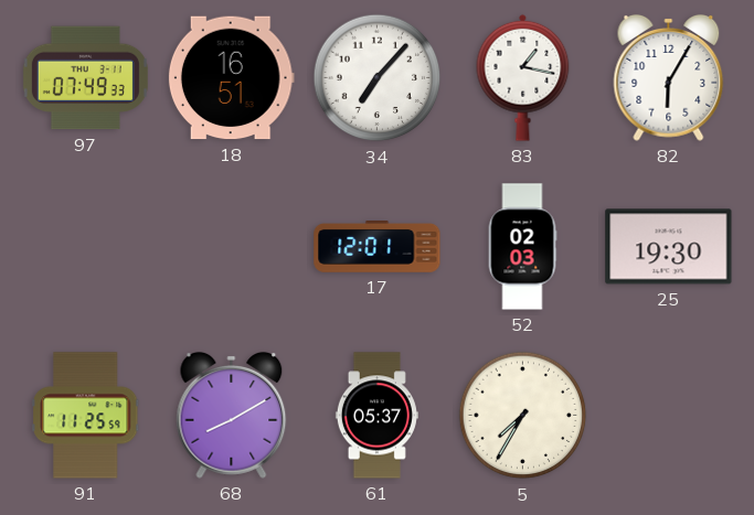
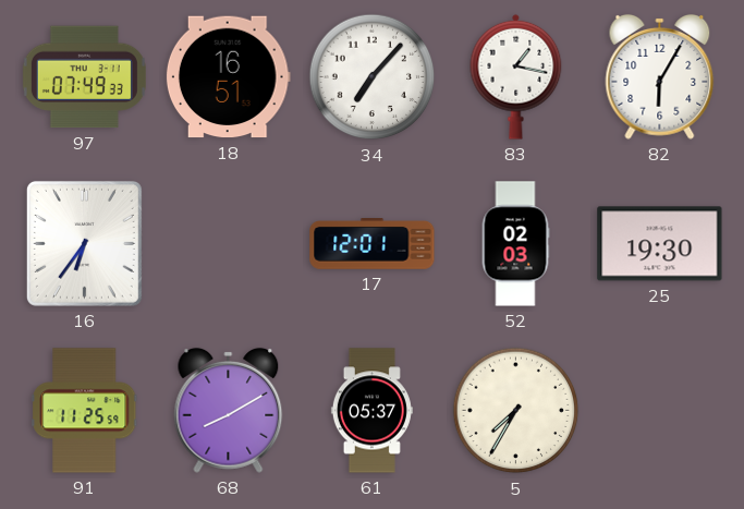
16: none -> 6:36 (84, 243)
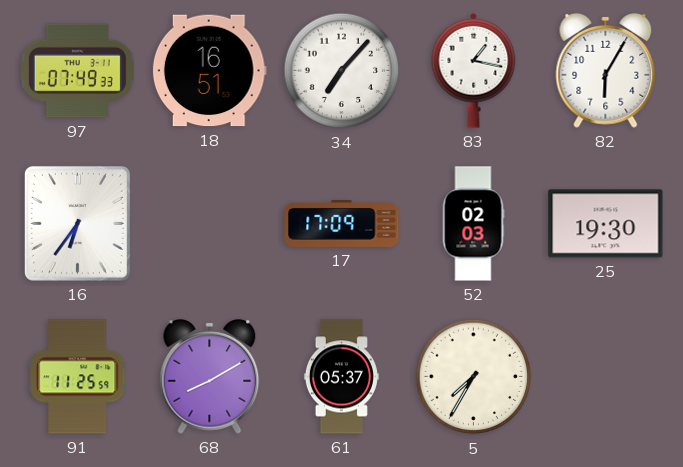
17: 12:01 -> 17:09 (342, 224)
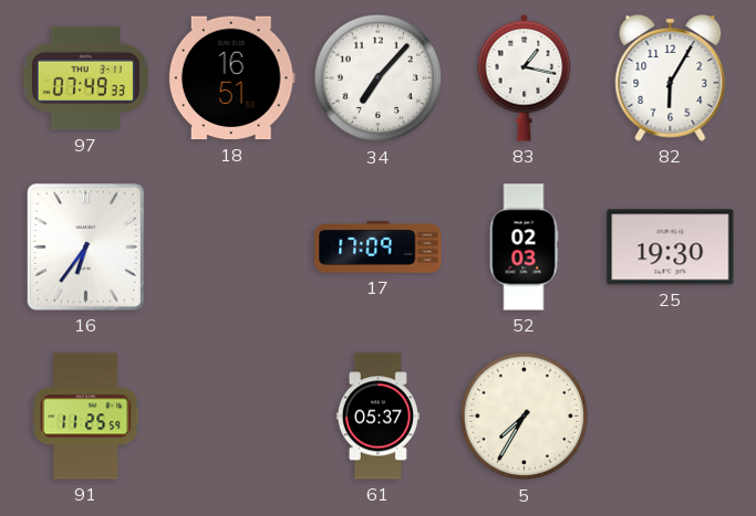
68: 8:10 -> none (210, 376)
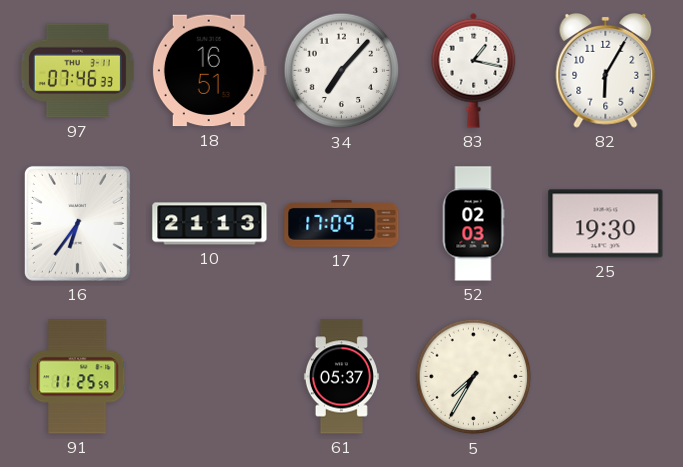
97: 07:49 -> 07:46 (77, 71)
10: none -> 21:13 (210, 224)
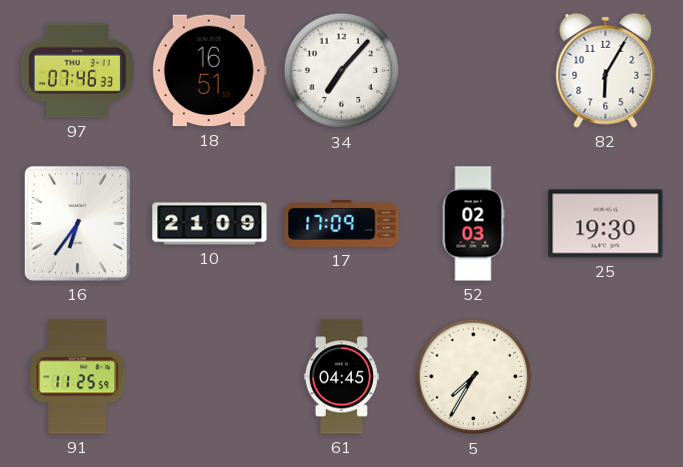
83: 1:17 -> none (474, 70)
10: 21:13 -> 21:09 (210, 224)
61: 05:37 -> 04:45 (341, 377)
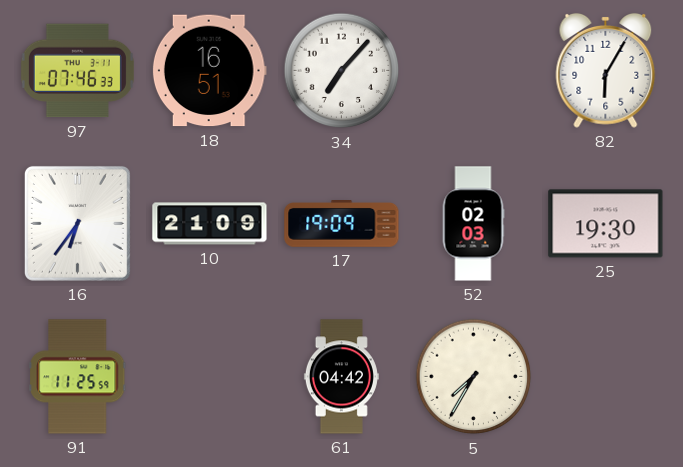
17: 17:09 -> 19:09 (342, 224)
61: 04:45 -> 04:42 (341, 377)
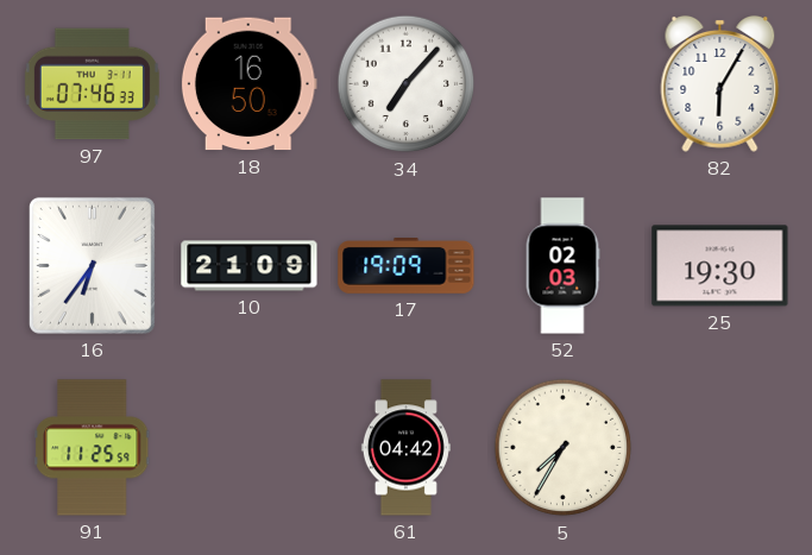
18: 16:51 -> 16:50 (248, 84)
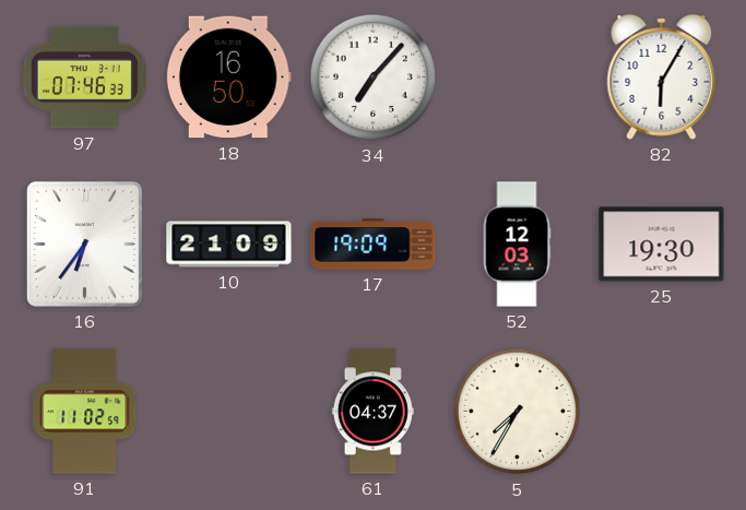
52: 02:03 -> 12:03 (517, 245)
91: 11:25 -> 11:02 (85, 412)
61: 04:42 -> 04:37 (372, 412)
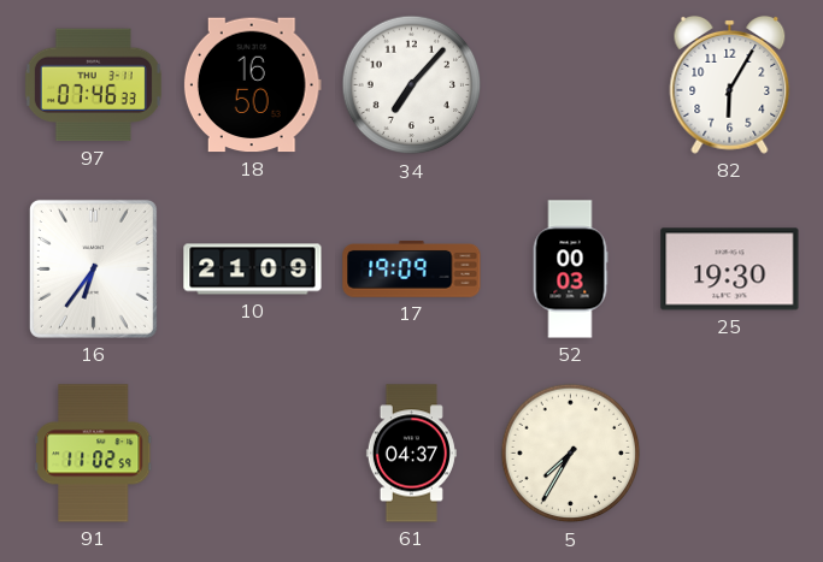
52: 12:03 -> 00:03 (570, 270)
